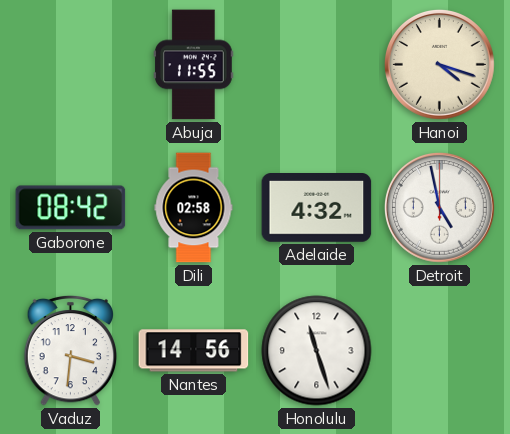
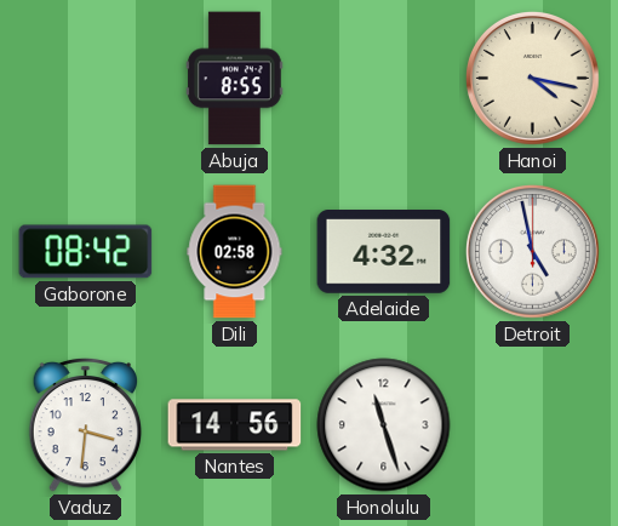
Abuja: 11:55 -> 8:55 (235, 79)
Hanoi: 4:18 -> 4:17 (532, 78)
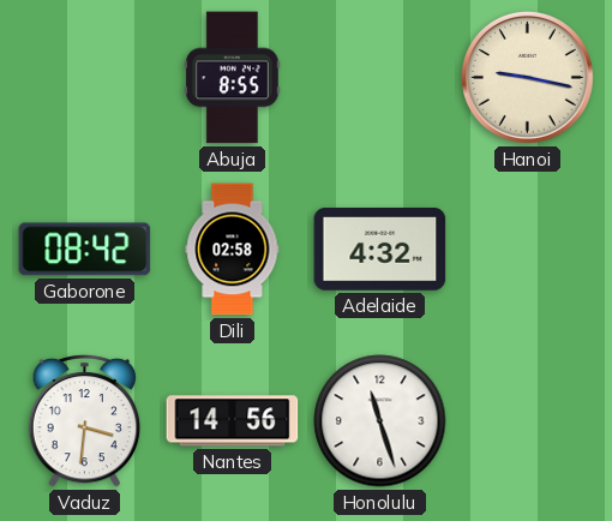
Hanoi: 4:17 -> 9:17 (527, 77)
Detroit: 4:58 -> none (532, 251)
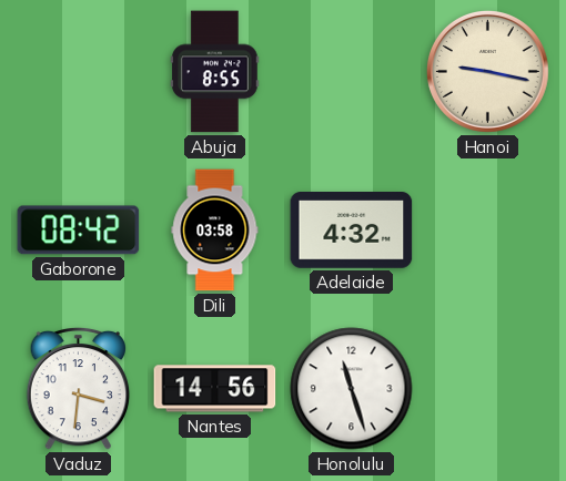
Dili: 02:58 -> 03:58 (215, 231)
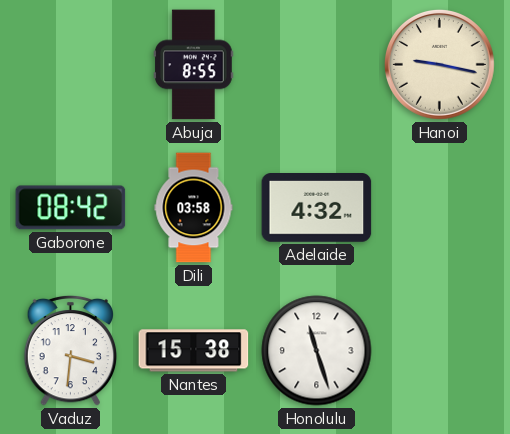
Nantes: 14:56 -> 15:38 (194, 351)
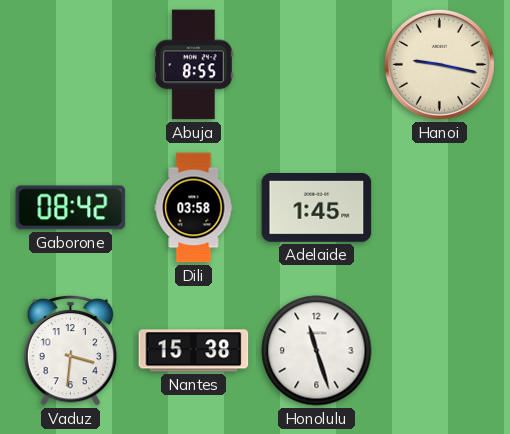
Adelaide: 4:32 -> 1:45 (317, 208)
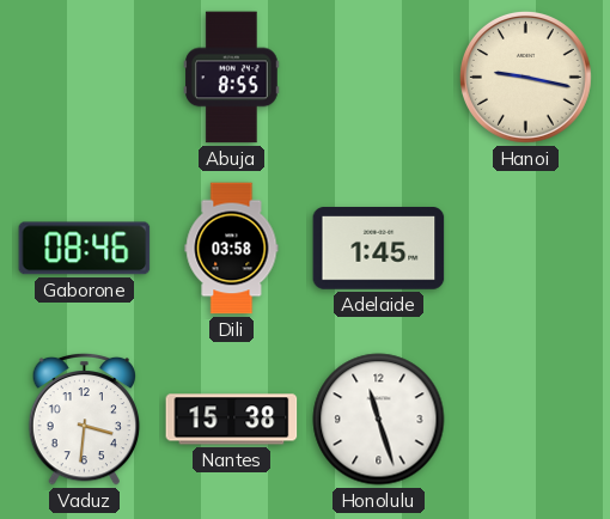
Gaborone: 08:42 -> 08:46 (85, 249)
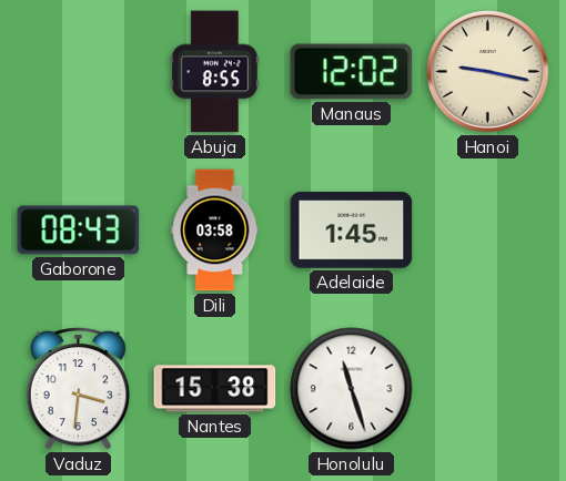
Manaus: none -> 12:02 (352, 72)
Gaborone: 08:46 -> 08:43 (79, 231)
